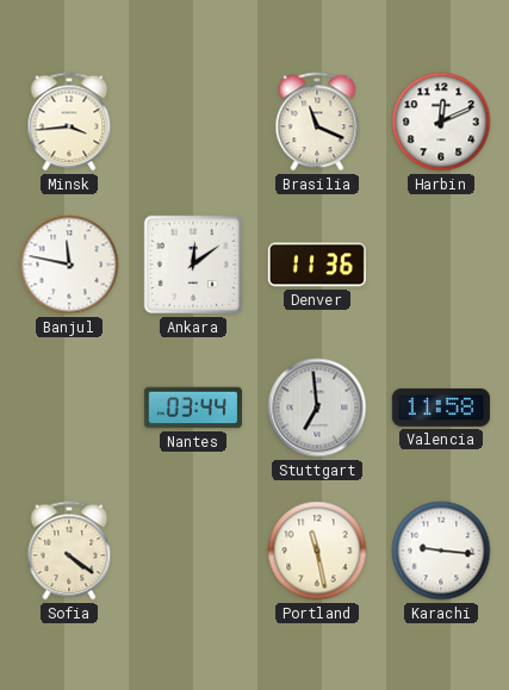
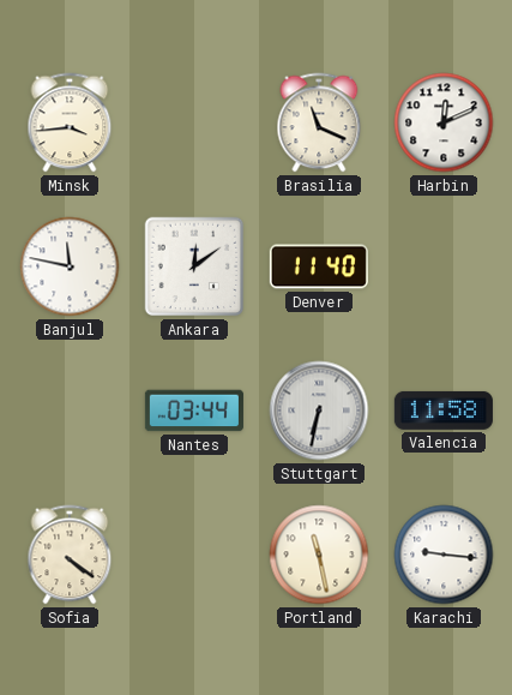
Denver: 11:36 -> 11:40 (319, 266)
Stuttgart: 6:59 -> 6:32 (319, 411)
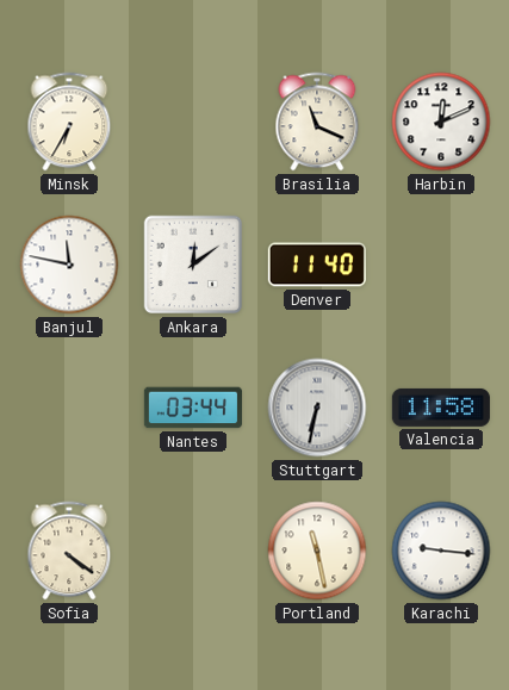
Minsk: 3:44 -> 6:35 (69, 122)
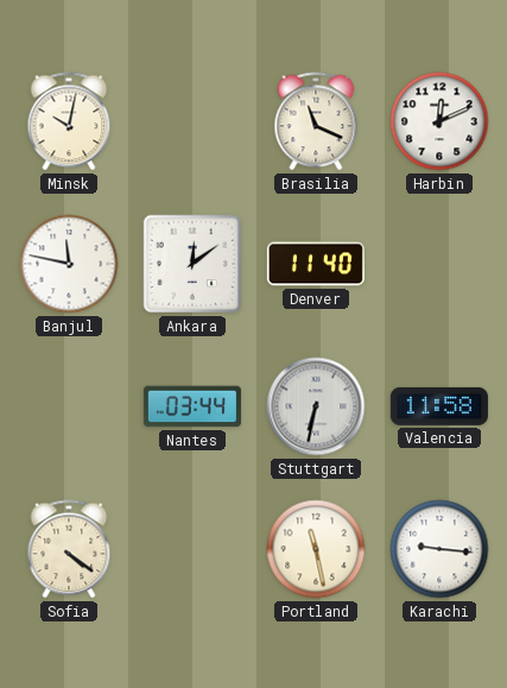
Minsk: 6:35 -> 10:02 (69, 121)
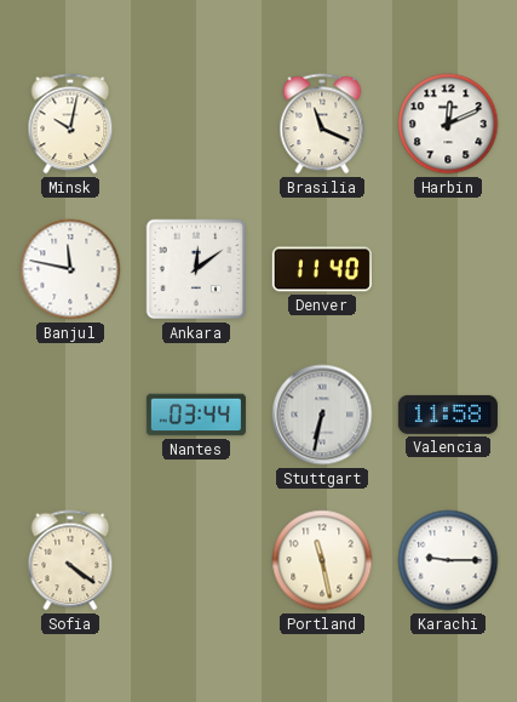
Karachi: 9:16 -> 9:15 (448, 560)
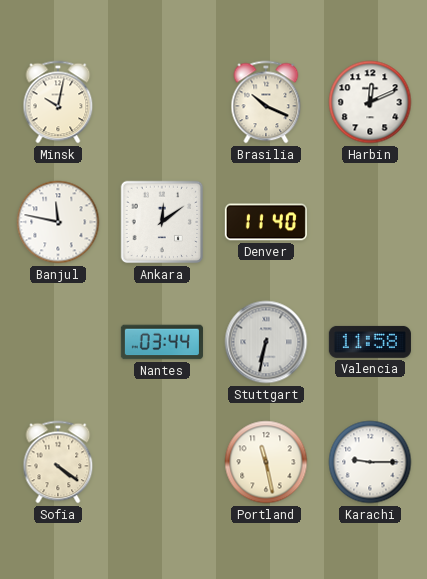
Brasilia: 11:19 -> 10:19 (266, 102)
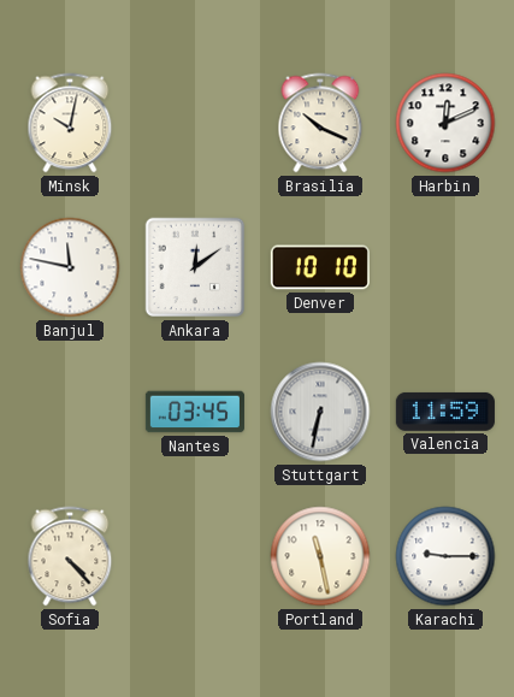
Denver: 11:40 -> 10:10 (320, 267)
Nantes: 03:44 -> 03:45 (195, 412)
Valencia: 11:58 -> 11:59 (445, 412)
Sofia: 4:21 -> 4:23 (70, 556)
